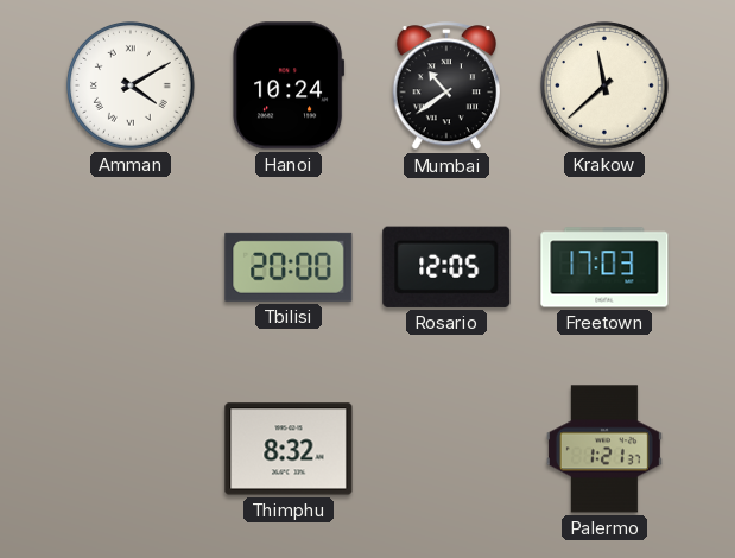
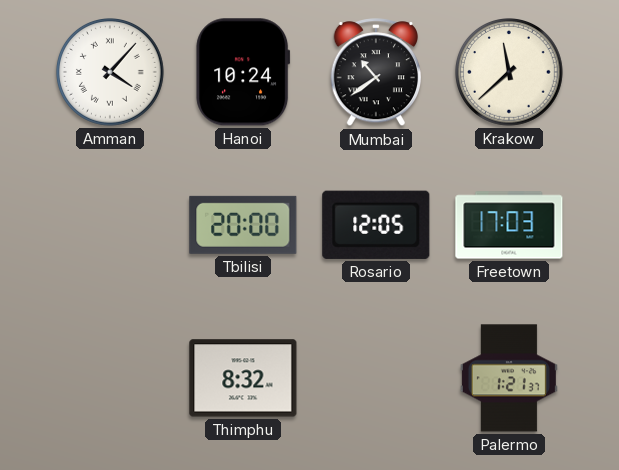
Amman: 4:10 -> 4:07 (111, 73)
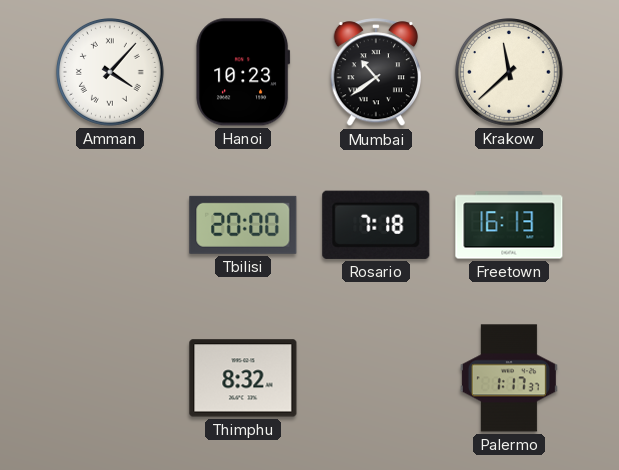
Hanoi: 10:24 -> 10:23 (243, 72)
Rosario: 12:05 -> 7:18 (376, 225)
Freetown: 17:03 -> 16:13 (509, 225)
Palermo: 1:21 -> 1:17 (509, 378)
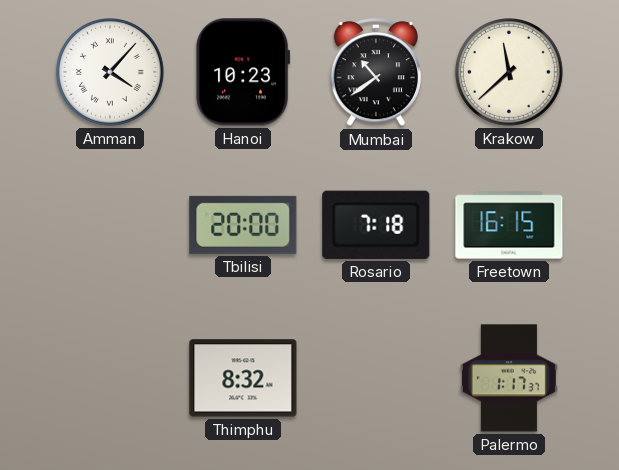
Freetown: 16:13 -> 16:15 (509, 225)
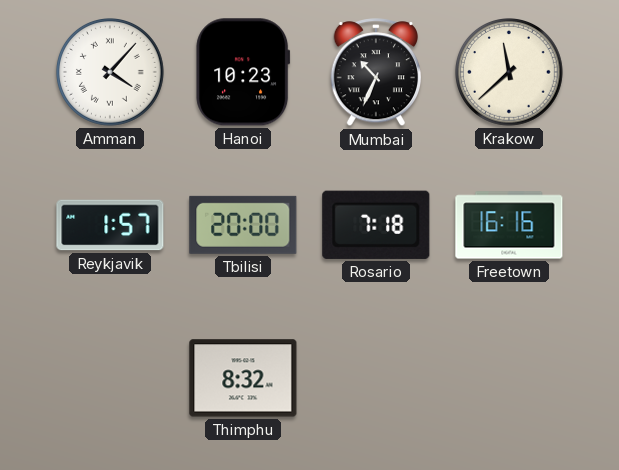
Mumbai: 10:39 -> 10:34 (375, 73)
Reykjavik: none -> 1:57 (110, 225)
Freetown: 16:15 -> 16:16 (509, 225)
Palermo: 1:17 -> none (509, 378)
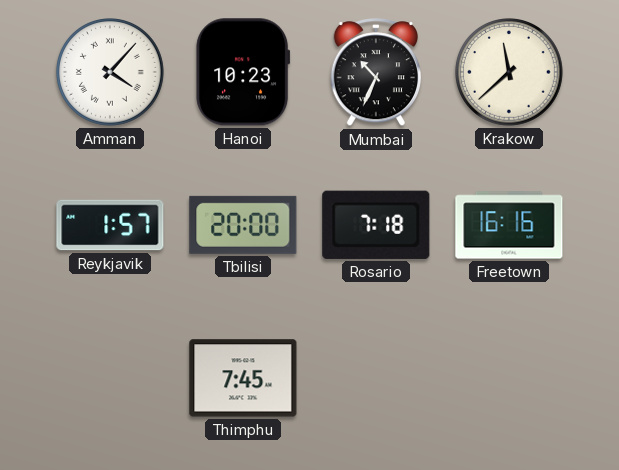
Thimphu: 8:32 -> 7:45 (243, 378)
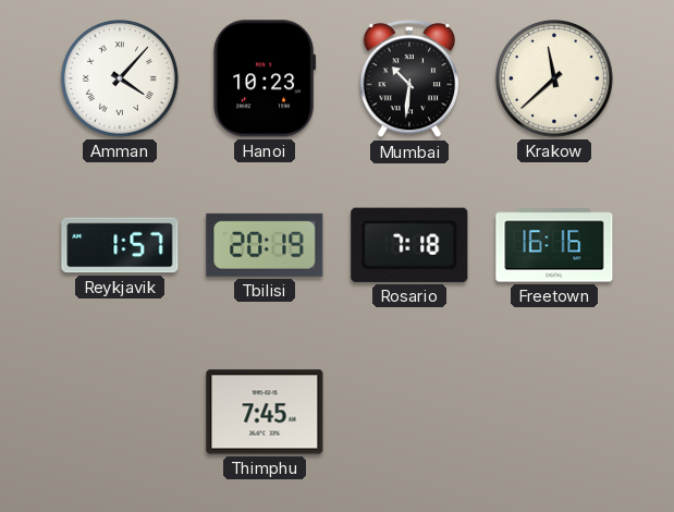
Mumbai: 10:34 -> 10:31 (408, 80)
Tbilisi: 20:00 -> 20:19 (265, 245)
